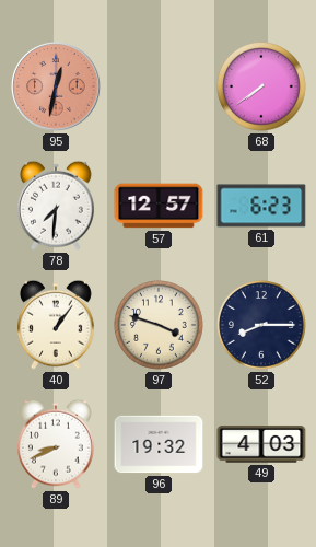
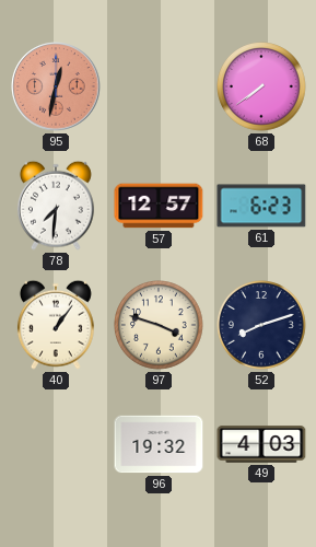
52: 8:15 -> 8:12 (262, 326)
89: 8:41 -> none (56, 444)
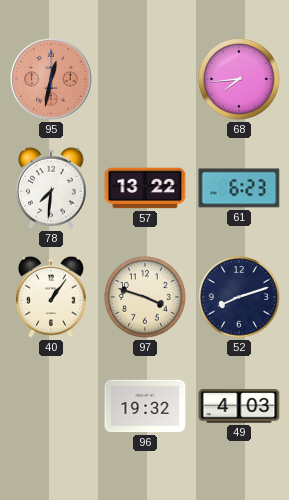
68: 7:39 -> 7:44 (240, 80)
57: 12:57 -> 13:22 (145, 188)
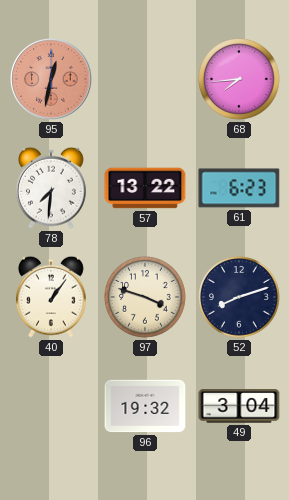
49: 4:03 -> 3:04 (239, 406)
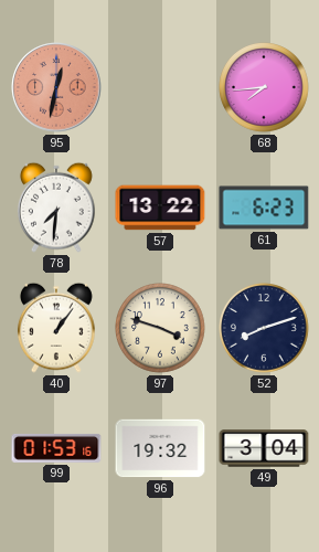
99: none -> 01:53 (56, 448)
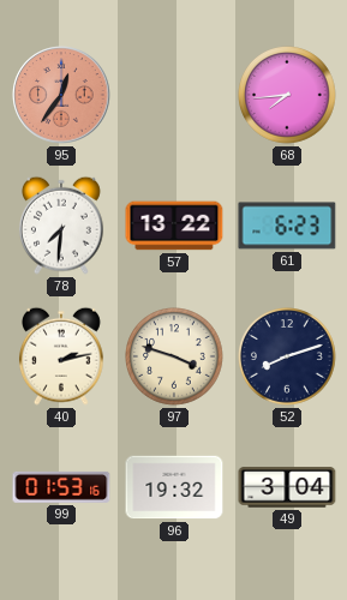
95: 12:32 -> 12:36 (61, 95)
40: 1:06 -> 2:13 (61, 356)
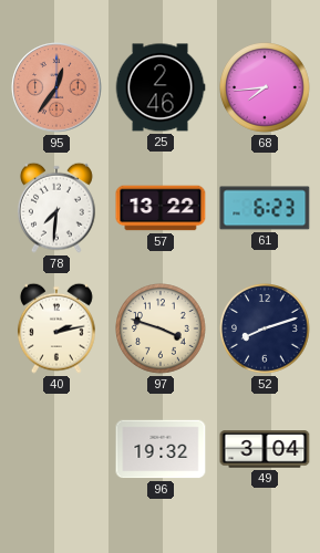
25: none -> 2:46 (161, 87)
99: 01:53 -> none (61, 487)
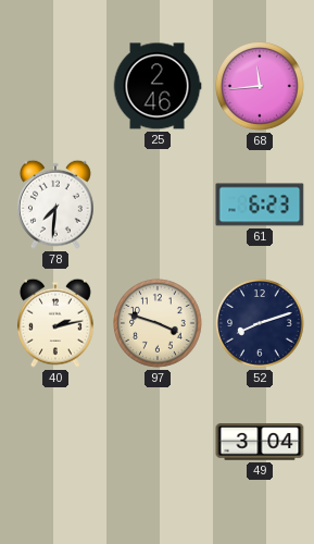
95: 12:36 -> none (56, 87)
68: 7:44 -> 11:44 (261, 87)
57: 13:22 -> none (161, 208)
96: 19:32 -> none (161, 449)
